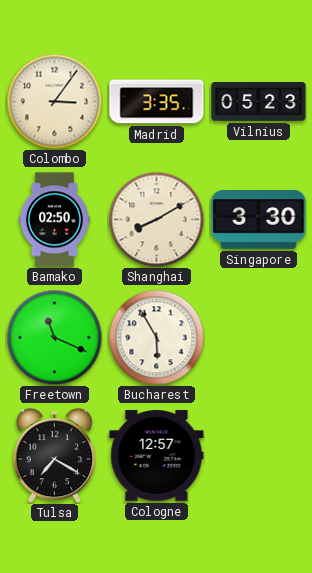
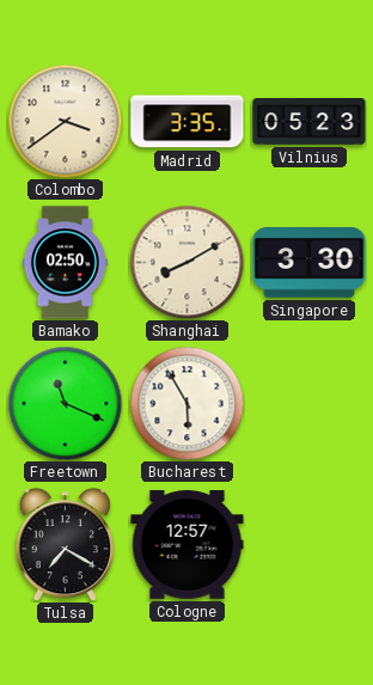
Colombo: 3:06 -> 3:39 (65, 121)
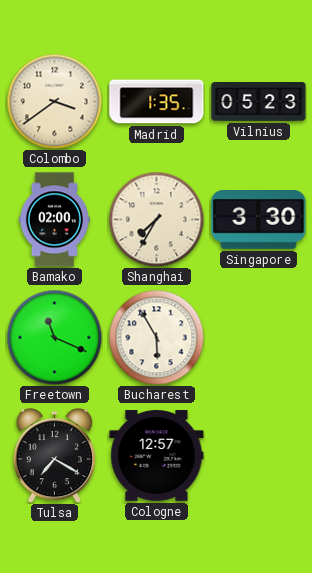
Madrid: 3:35 -> 1:35 (157, 102)
Bamako: 02:50 -> 02:00 (54, 220)
Shanghai: 8:10 -> 7:35 (156, 219)
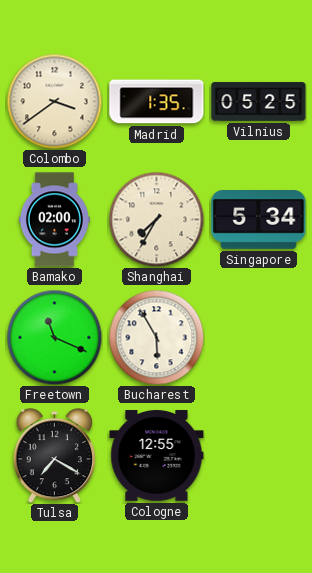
Vilnius: 05:23 -> 05:25 (259, 102)
Singapore: 3:30 -> 5:34 (259, 220)
Cologne: 12:57 -> 12:55 (157, 456)
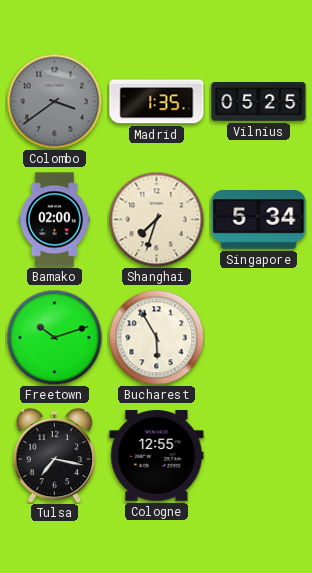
Colombo dial: cream -> grey (54, 101)
Shanghai: 7:35 -> 7:33 (156, 219)
Freetown: 11:19 -> 10:12 (54, 337)
Tulsa: 7:20 -> 7:17 (54, 456)
